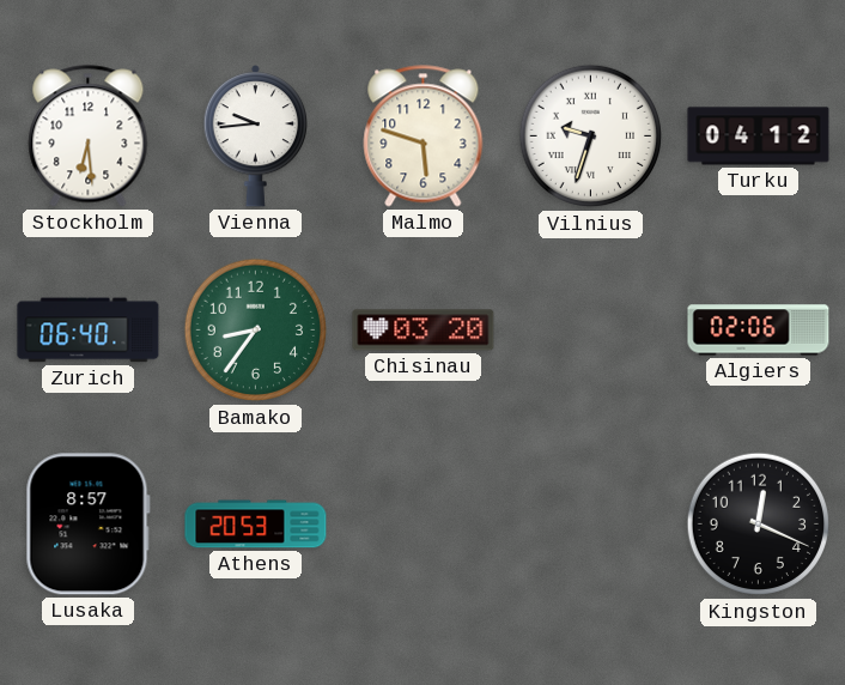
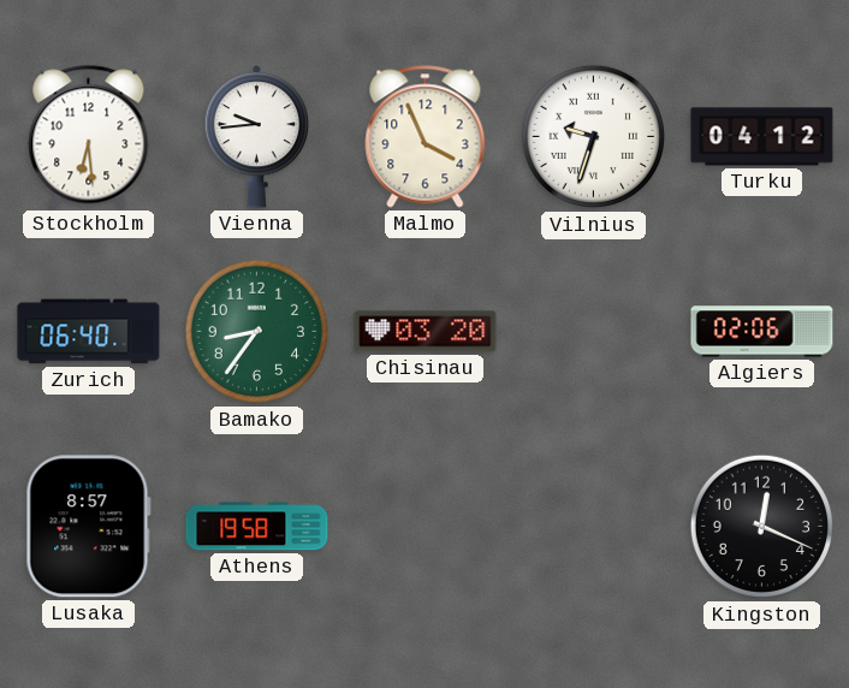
Malmo: 5:48 -> 3:56 (426, 137)
Athens: 20:53 -> 19:58 (257, 527)
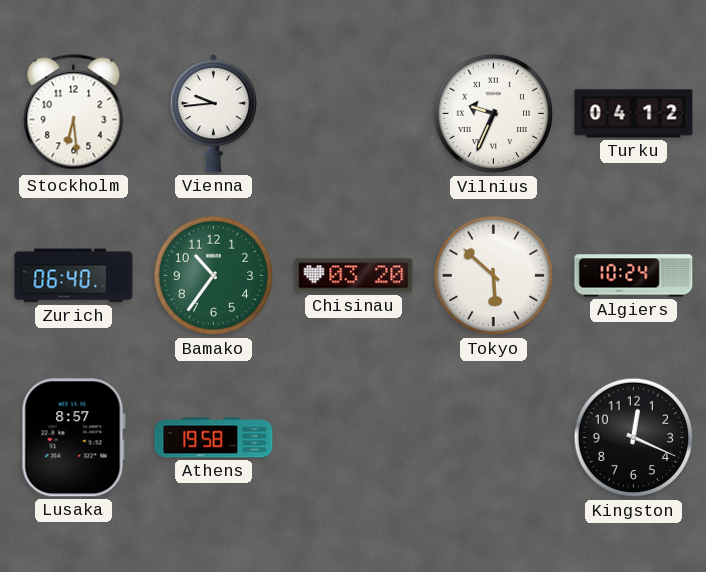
Malmo: 3:56 -> none (426, 137)
Vilnius: 9:33 -> 9:34 (494, 114)
Bamako: 8:36 -> 10:36 (214, 276)
Tokyo: none -> 5:52 (494, 276)
Algiers: 02:06 -> 10:24 (634, 276)
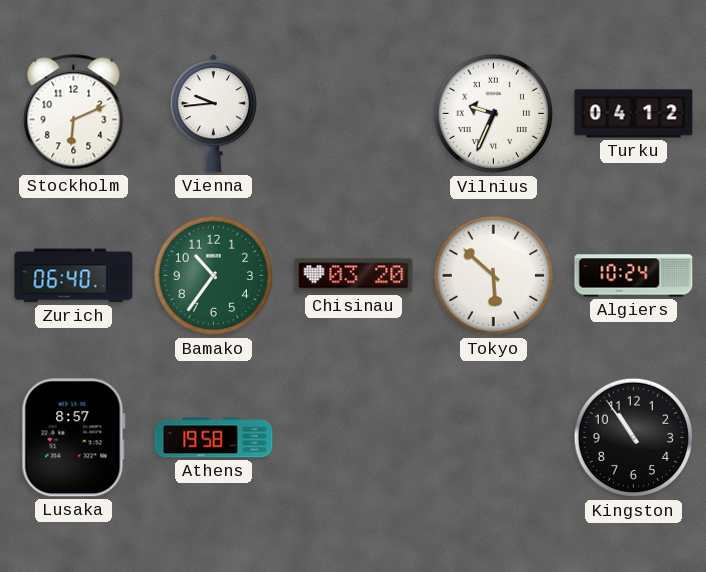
Stockholm: 6:29 -> 6:11 (74, 114)
Kingston: 12:19 -> 10:54 (634, 438)
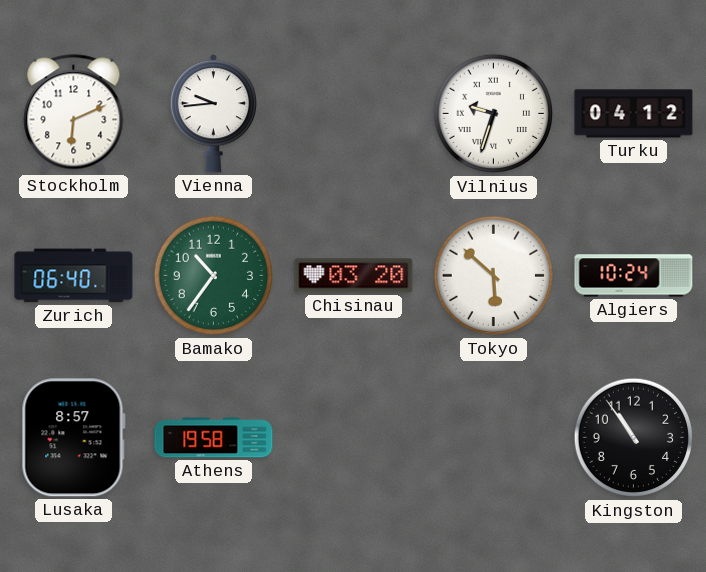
Vilnius: 9:34 -> 9:33 (494, 114)
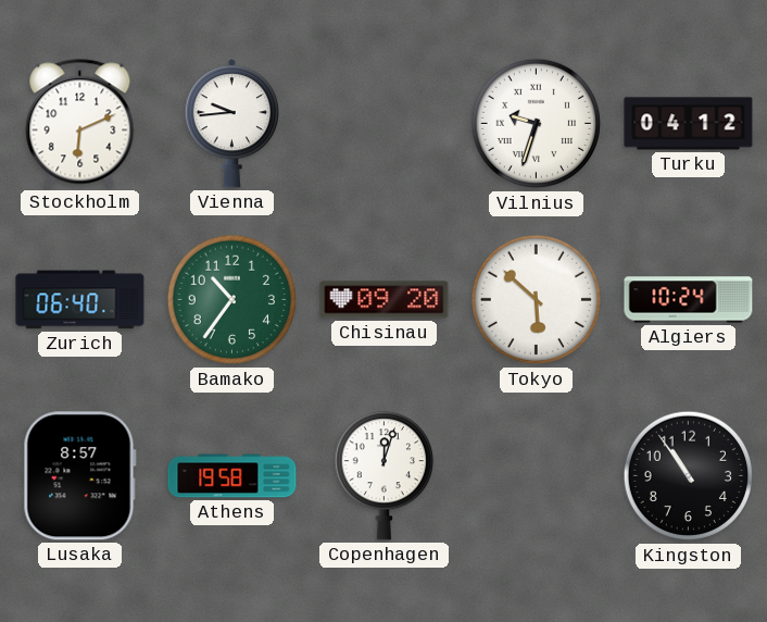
Chisinau: 03:20 -> 09:20 (385, 300)
Copenhagen: none -> 12:03 (383, 476)
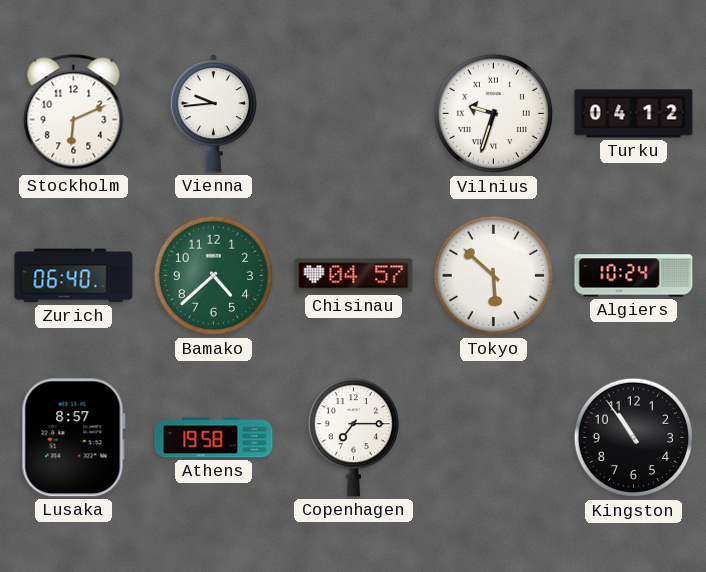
Bamako: 10:36 -> 4:38 (214, 276)
Chisinau: 09:20 -> 04:57 (354, 276)
Copenhagen: 12:03 -> 7:15 (353, 438)
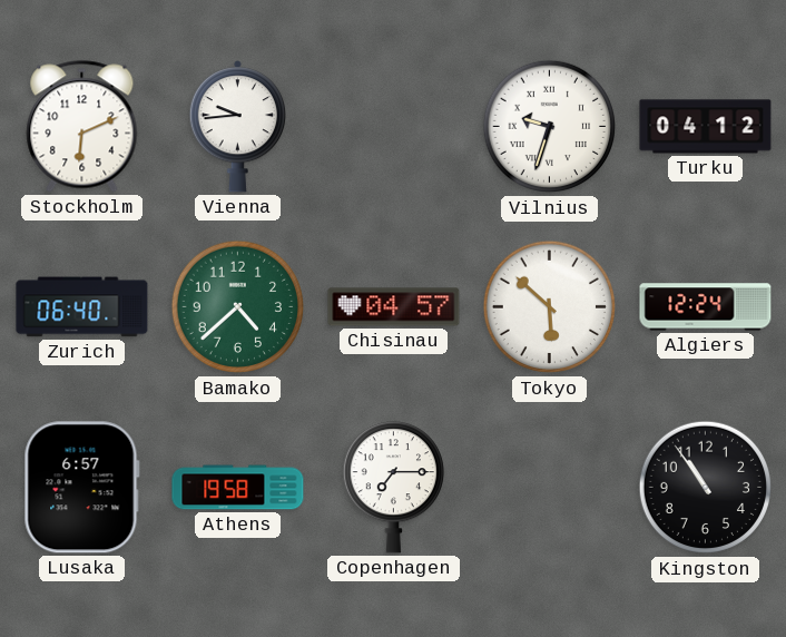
Algiers: 10:24 -> 12:24 (706, 307)
Lusaka: 8:57 -> 6:57 (81, 488)
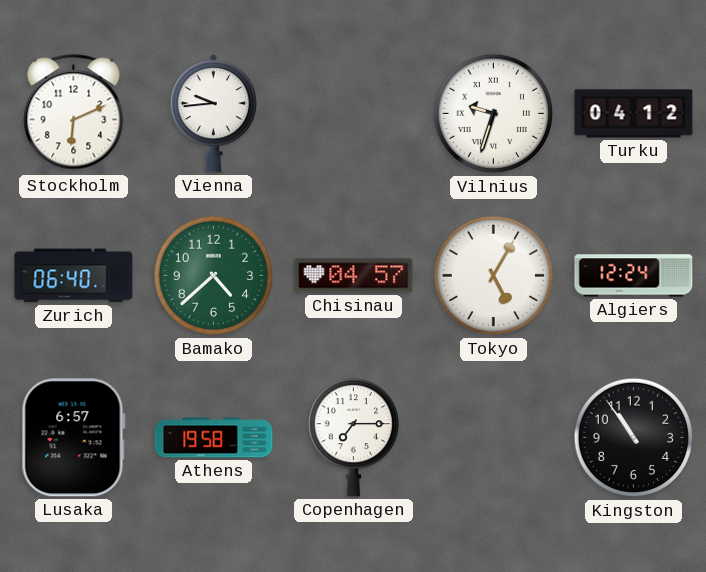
Tokyo: 5:52 -> 5:05 (494, 276)
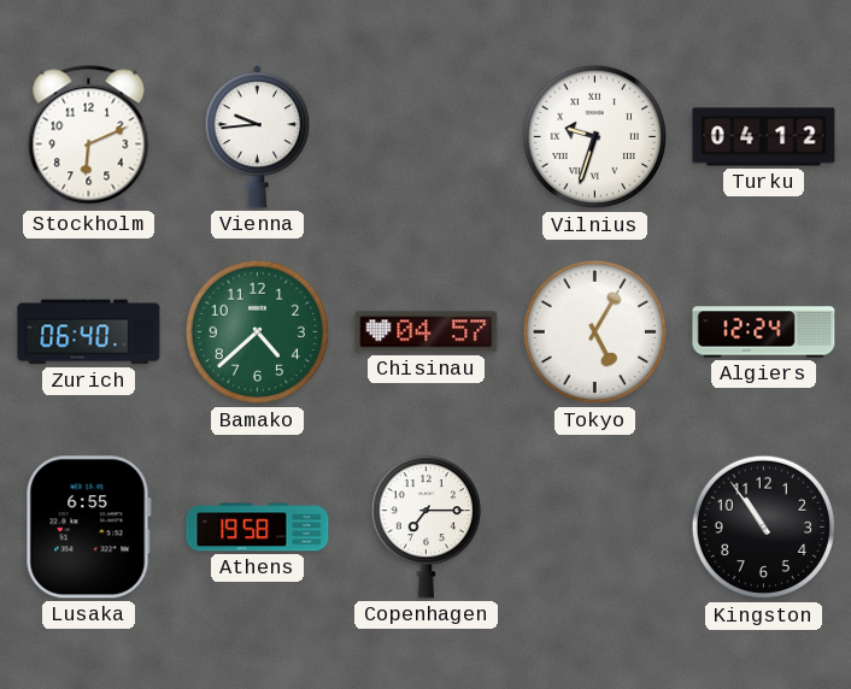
Lusaka: 6:57 -> 6:55 (88, 528)
